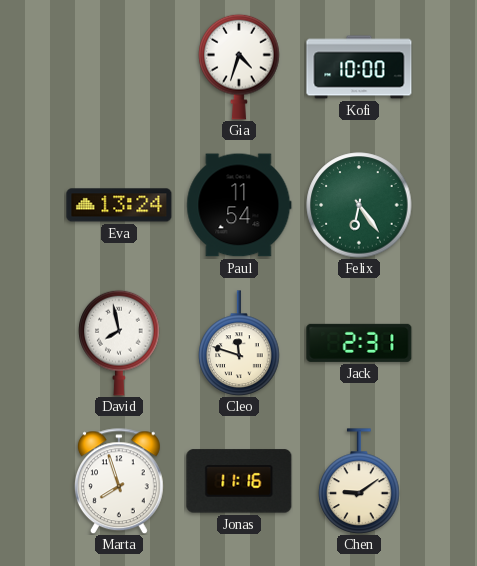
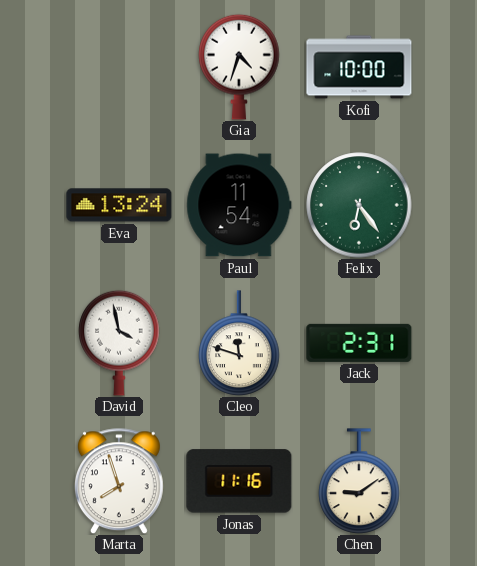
David: 7:58 -> 3:58 (119, 343)
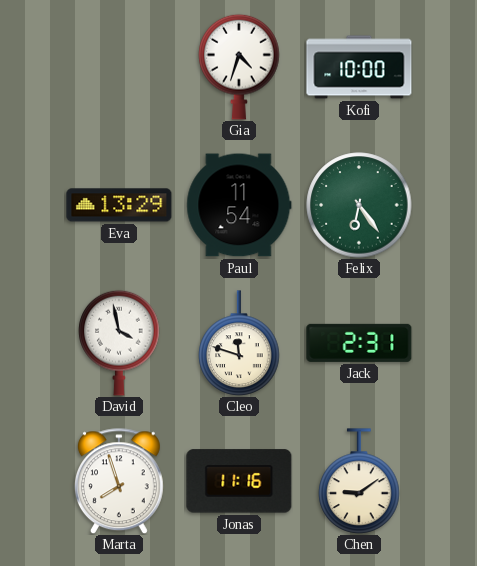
Eva: 13:24 -> 13:29 (119, 205)
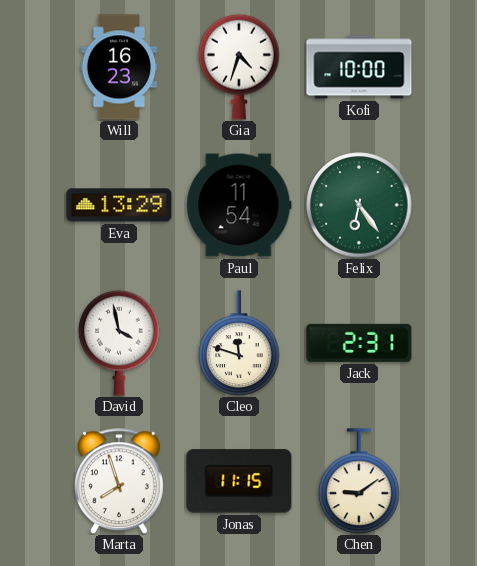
Will: none -> 16:23 (119, 67)
Jonas: 11:16 -> 11:15 (239, 481)
